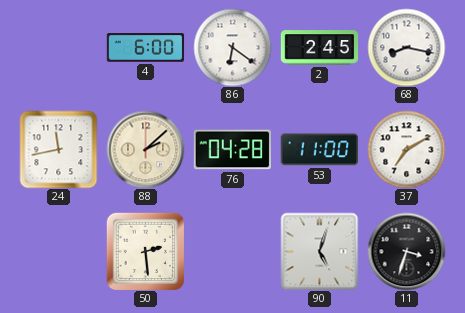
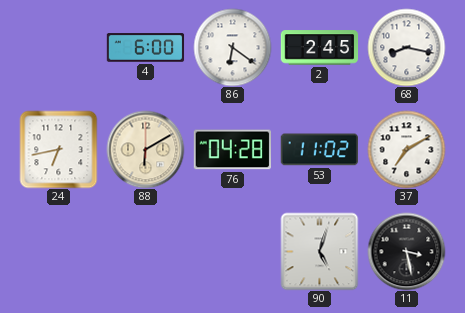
24: 11:43 -> 6:43 (58, 149)
88: 2:08 -> 6:10 (145, 149)
53: 11:00 -> 11:02 (319, 150)
50: 2:29 -> none (145, 251)
11: 3:33 -> 3:28 (406, 251)
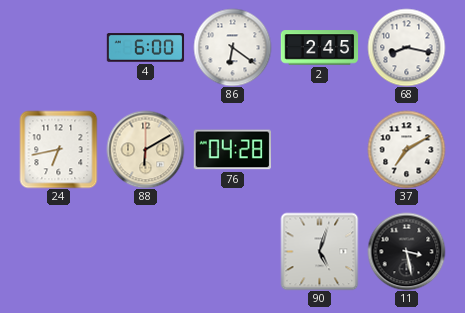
53: 11:02 -> none (319, 150)
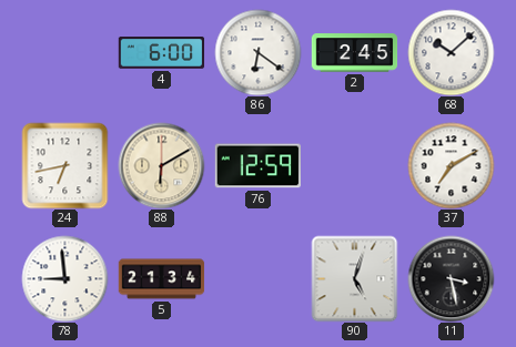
68: 8:17 -> 10:08 (451, 52)
76: 04:28 -> 12:59 (257, 166)
78: none -> 8:59 (64, 278)
5: none -> 21:34 (161, 279)
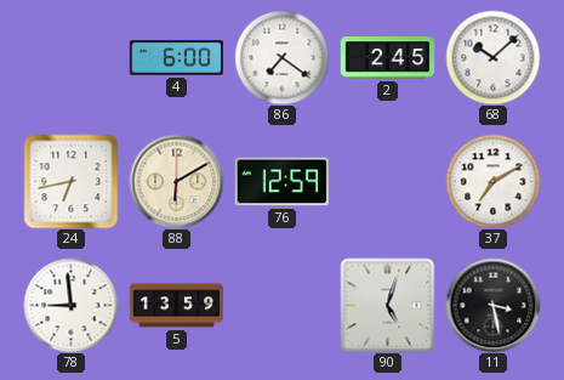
86: 6:21 -> 7:21 (281, 57)
5: 21:34 -> 13:59 (176, 306)
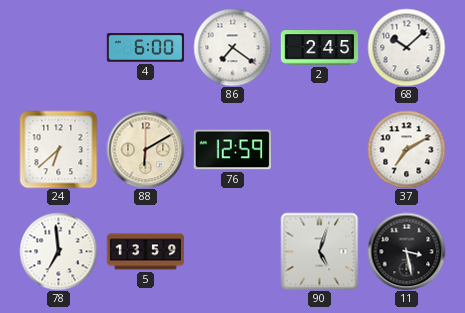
24: 6:43 -> 6:38 (58, 149)
78: 8:59 -> 6:59 (58, 251)
